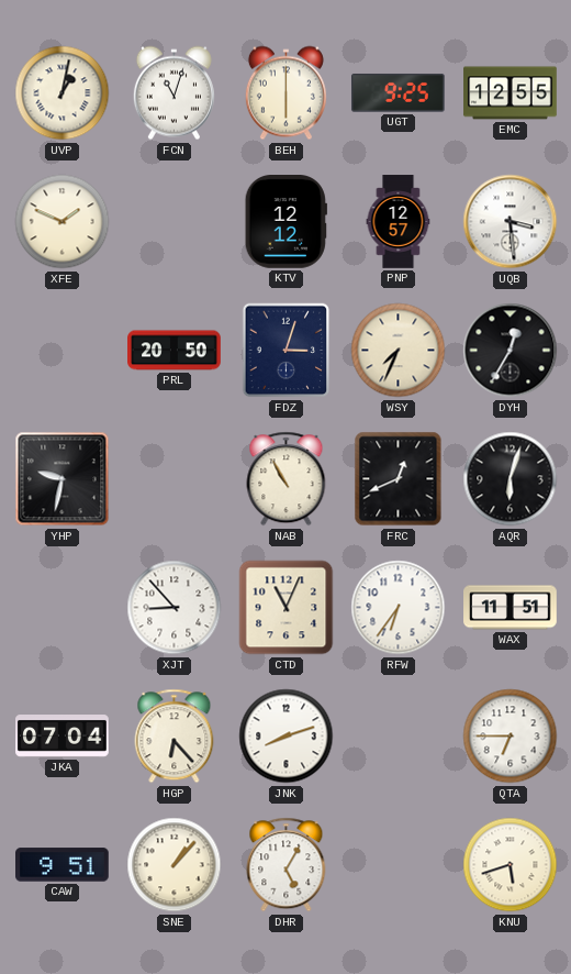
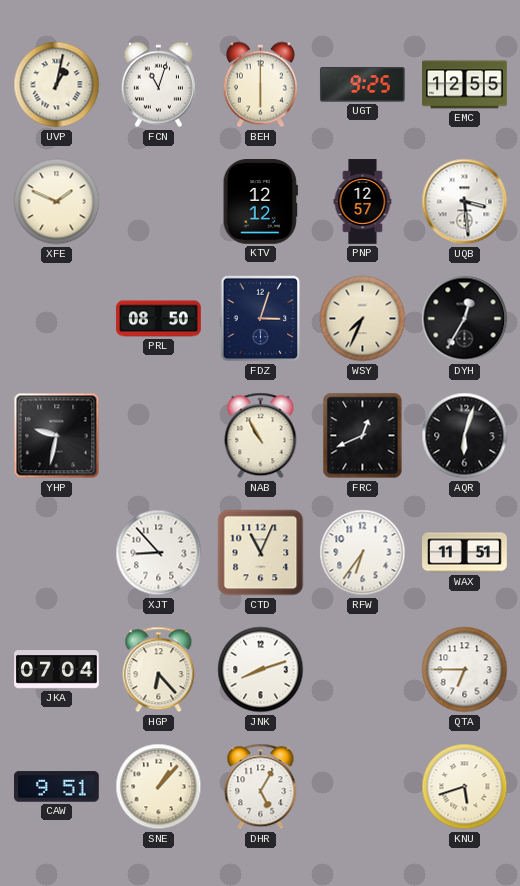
PRL: 20:50 -> 08:50 (159, 319)
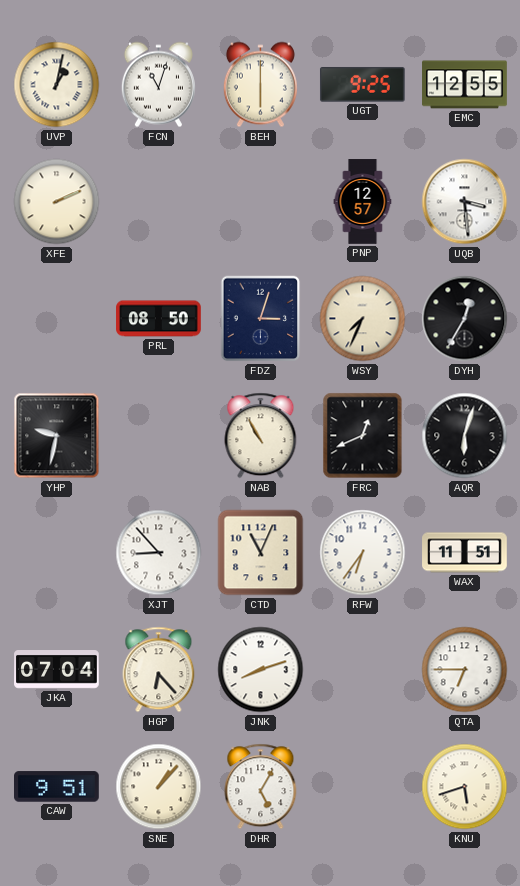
XFE: 1:49 -> 2:11 (57, 202)
KTV: 12:12 -> none (260, 202)
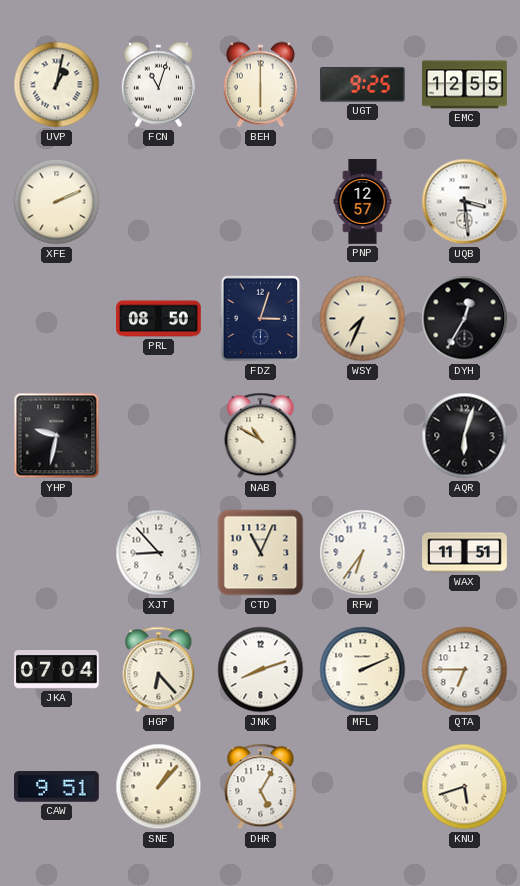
NAB: 10:55 -> 10:50 (261, 436)
FRC: 12:41 -> none (363, 436)
MFL: none -> 2:11 (363, 670)
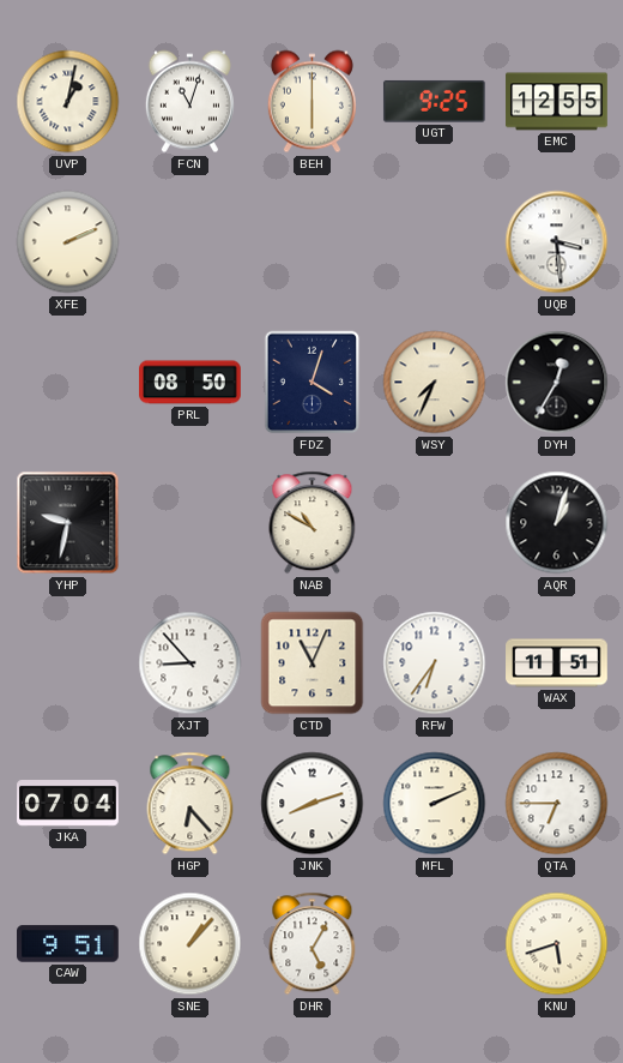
PNP: 12:57 -> none (363, 202)
FDZ: 3:03 -> 4:03 (313, 383)
AQR: 6:03 -> 1:03 (557, 523)
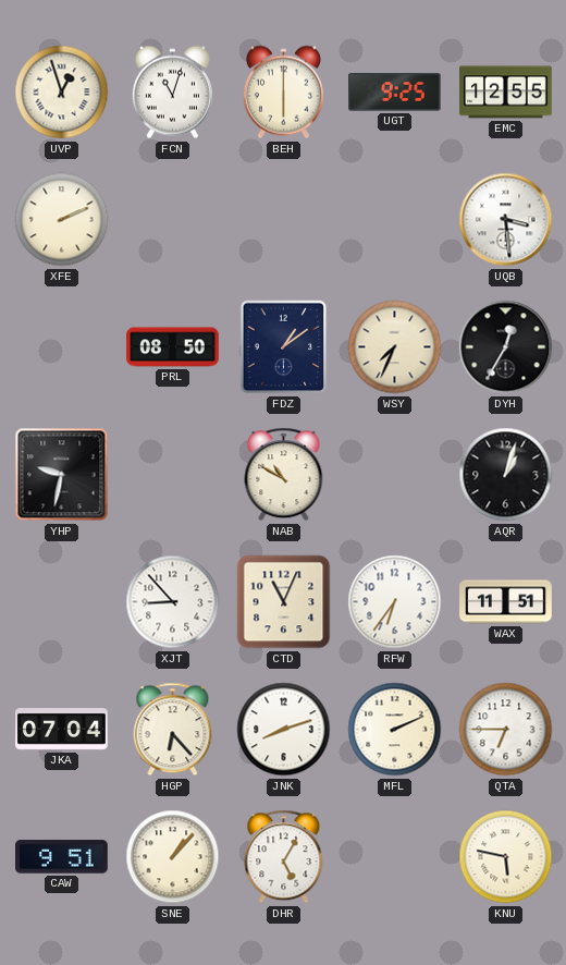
UVP: 1:02 -> 12:57 (62, 93)
FDZ: 4:03 -> 1:09 (284, 347)
KNU: 5:42 -> 5:47 (506, 857)
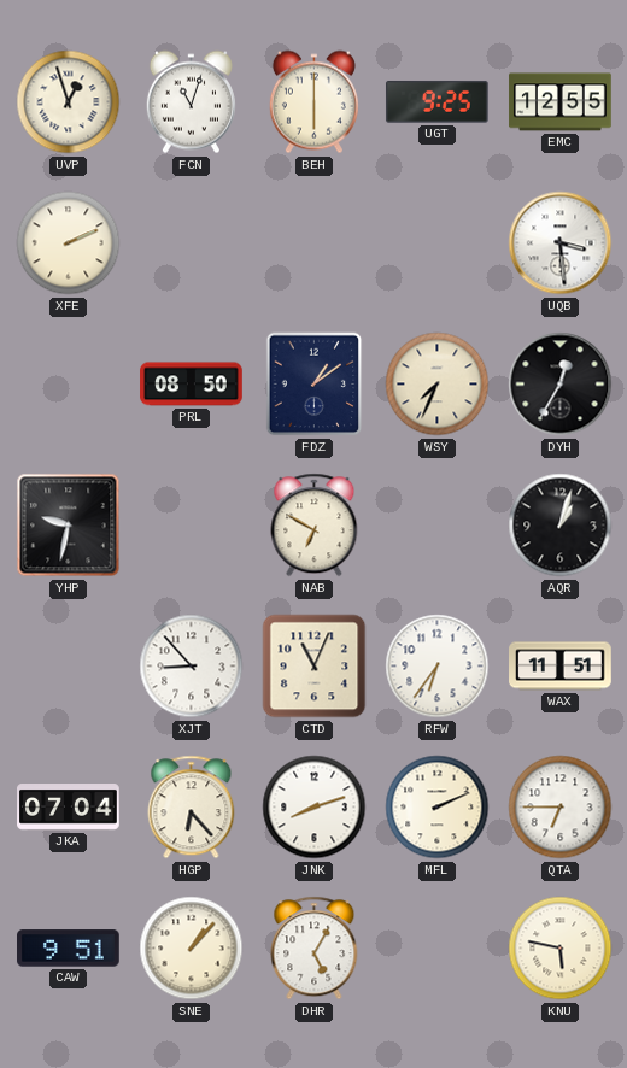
NAB: 10:50 -> 6:50 (315, 526)
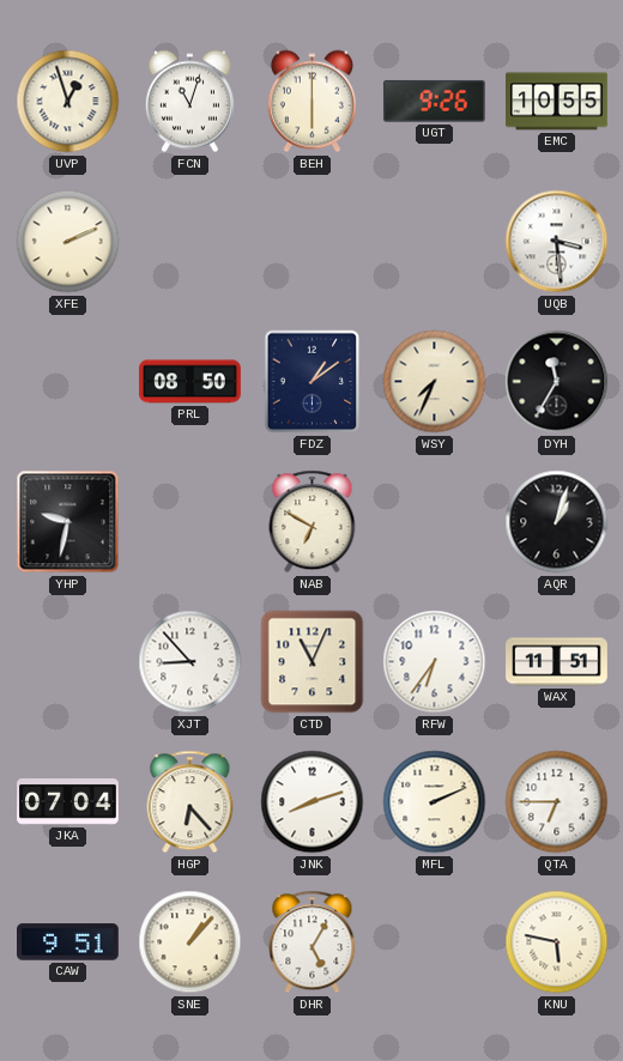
UGT: 9:25 -> 9:26 (434, 101)
EMC: 12:55 -> 10:55 (557, 102)
DYH: 12:35 -> 11:35 (557, 382)
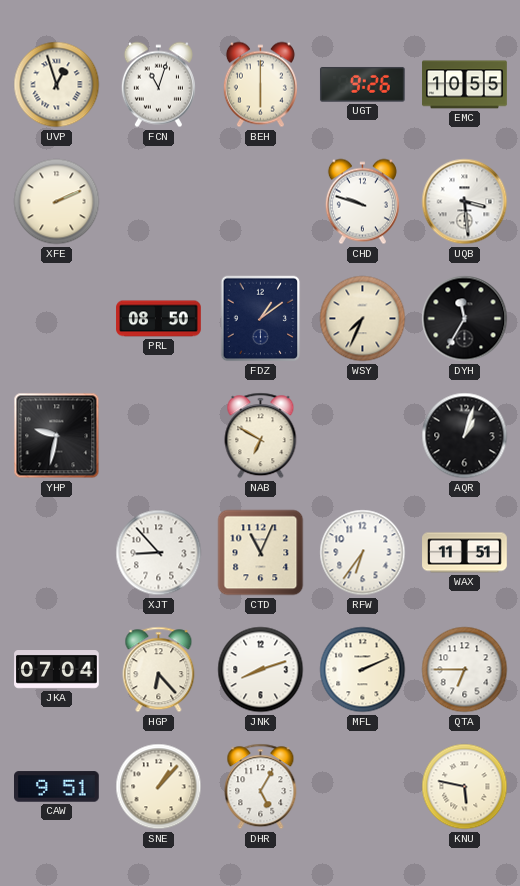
CHD: none -> 9:48 (362, 202)
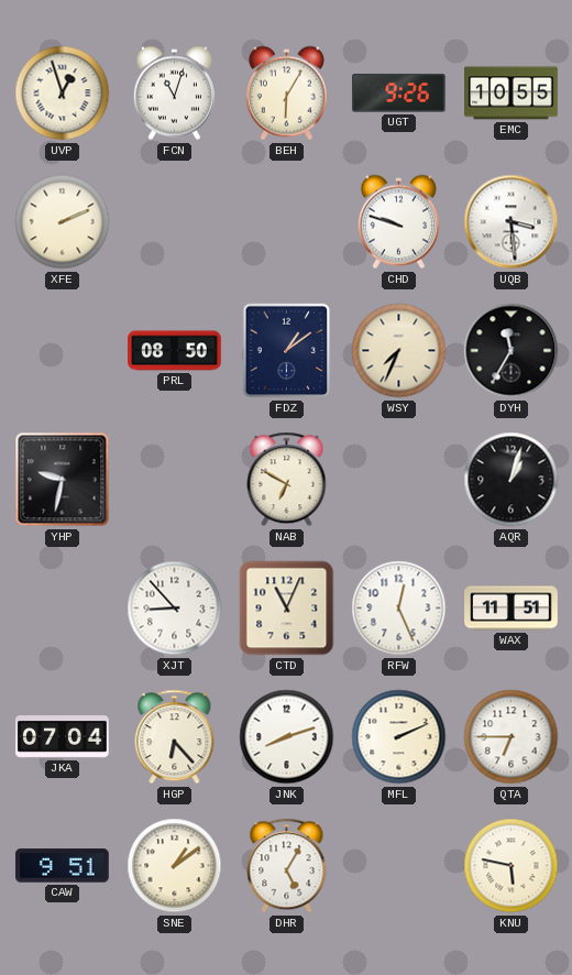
BEH: 6:00 -> 6:05 (286, 94)
RFW: 6:36 -> 12:26 (399, 609)
SNE: 1:07 -> 1:09 (175, 866)
